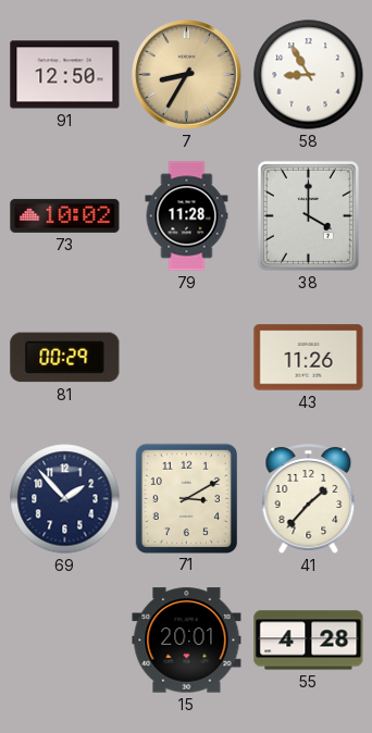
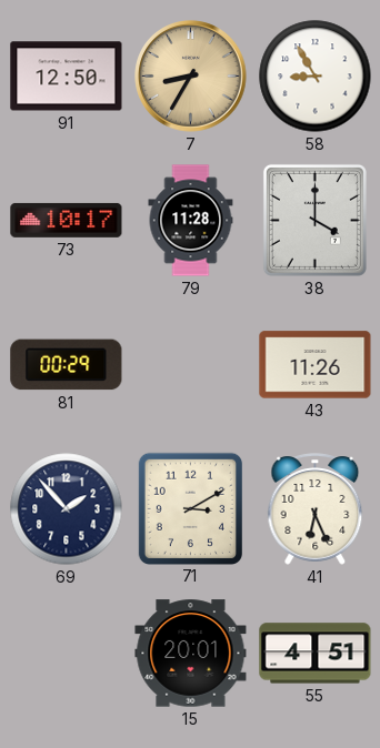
73: 10:02 -> 10:17 (67, 220)
41: 1:37 -> 6:26 (316, 509)
55: 4:28 -> 4:51 (316, 654)
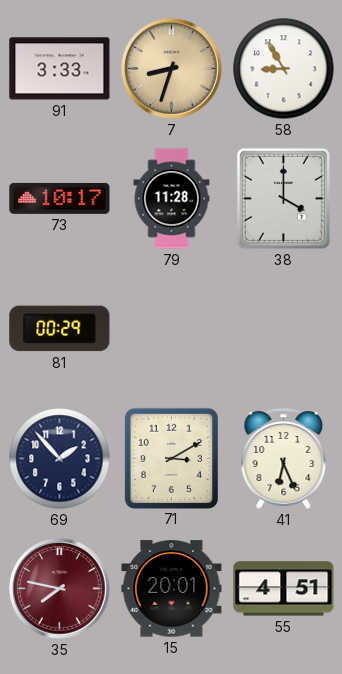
91: 12:50 -> 3:33 (60, 69)
7: 8:35 -> 8:33 (172, 69)
43: 11:26 -> none (316, 365)
35: none -> 7:47 (60, 589)
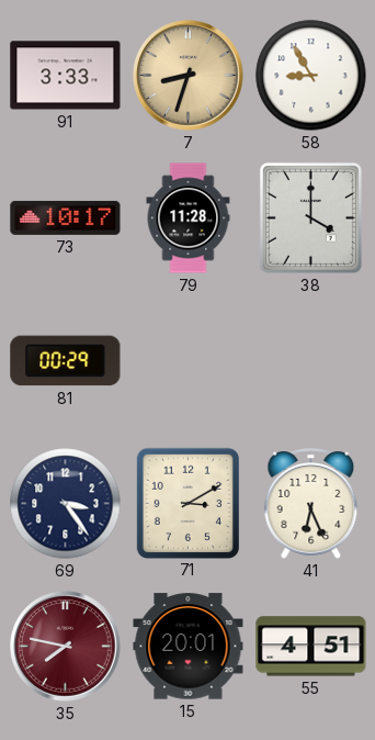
69: 1:53 -> 3:24 (66, 504)
